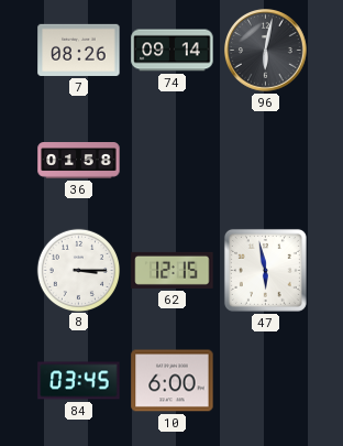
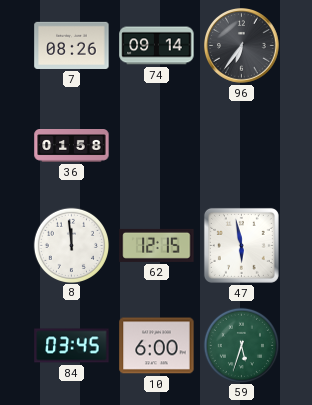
96: 6:02 -> 6:36 (242, 46)
8: 3:15 -> 11:59 (71, 245)
59: none -> 5:33 (241, 345)
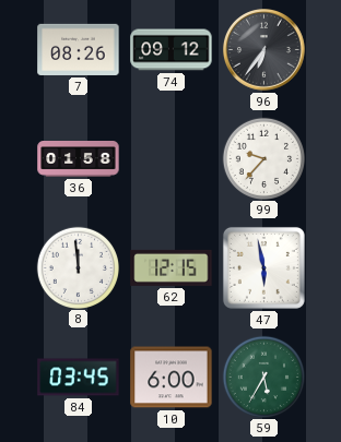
74: 09:14 -> 09:12 (172, 50)
99: none -> 9:37 (263, 158)
59: 5:33 -> 5:35 (263, 377)
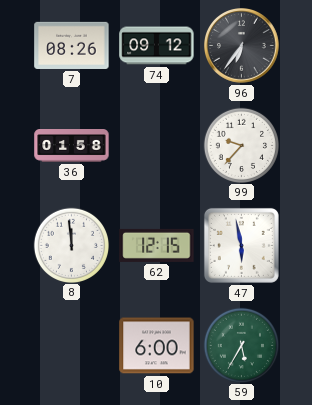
84: 03:45 -> none (79, 378)
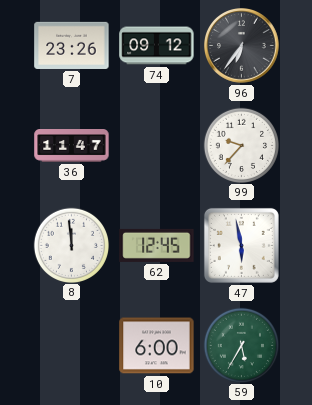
7: 08:26 -> 23:26 (72, 45)
36: 01:58 -> 11:47 (72, 146)
62: 12:15 -> 12:45 (157, 245)
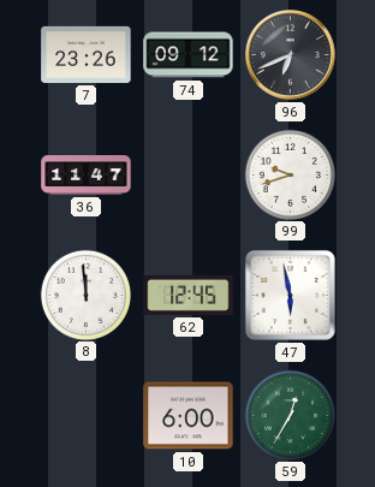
96: 6:36 -> 6:41 (291, 55)
99: 9:37 -> 9:42 (290, 174)
59: 5:35 -> 12:35 (290, 415)
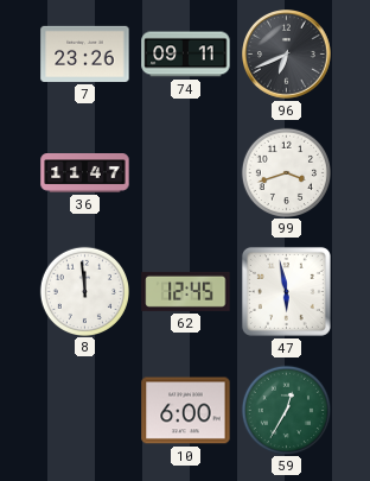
74: 09:12 -> 09:11 (186, 55)
99: 9:42 -> 3:42 (286, 172)
